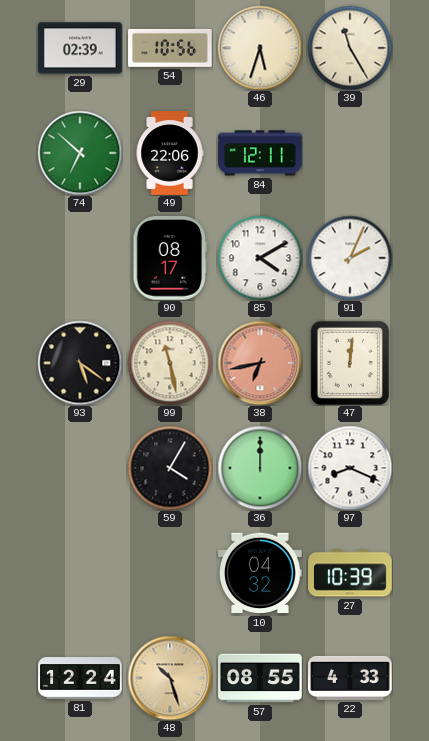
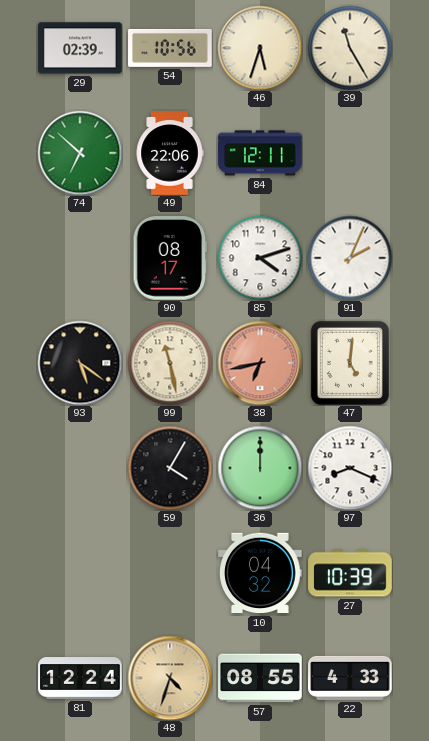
85: 4:10 -> 4:12 (260, 258)
47: 12:01 -> 5:01 (350, 363)
48: 10:27 -> 4:33 (170, 678)
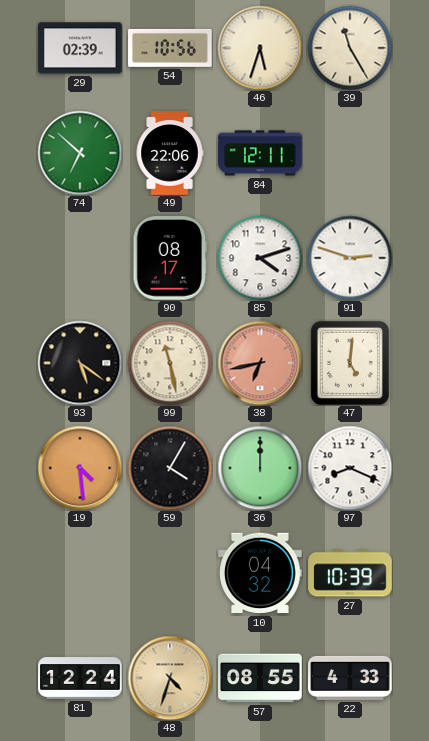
91: 2:04 -> 2:48 (350, 258)
19: none -> 4:29 (80, 468)
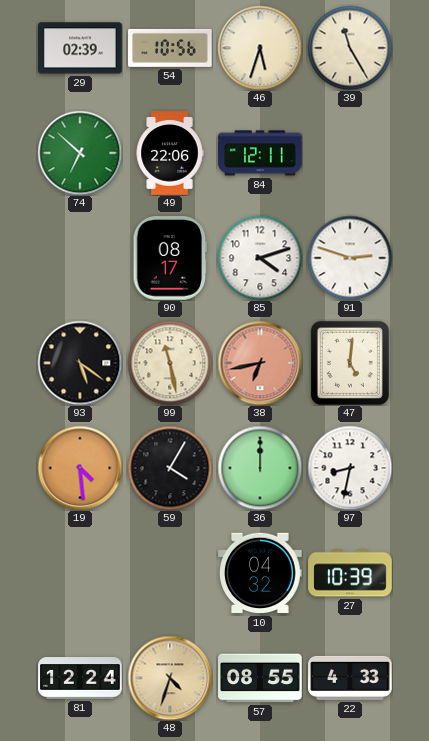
97: 8:19 -> 8:32 (350, 468)
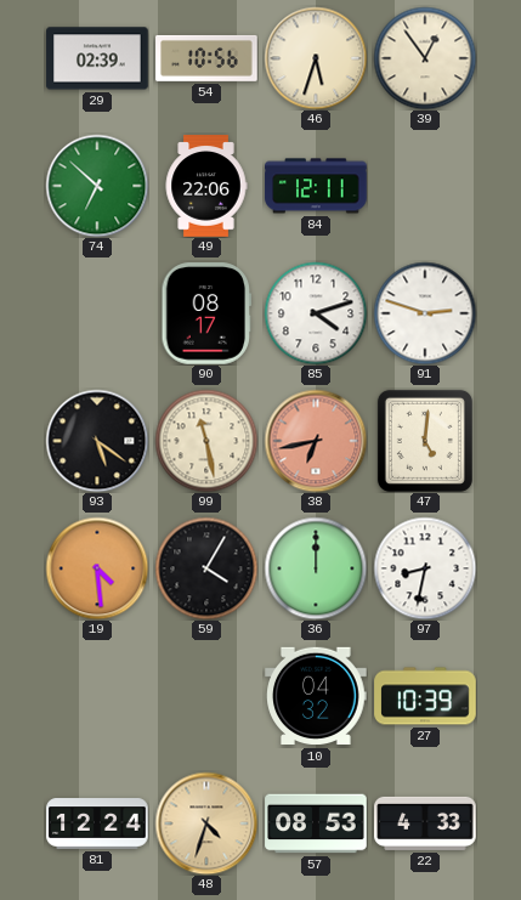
39: 11:25 -> 12:54 (425, 58)
57: 08:55 -> 08:53 (316, 823)
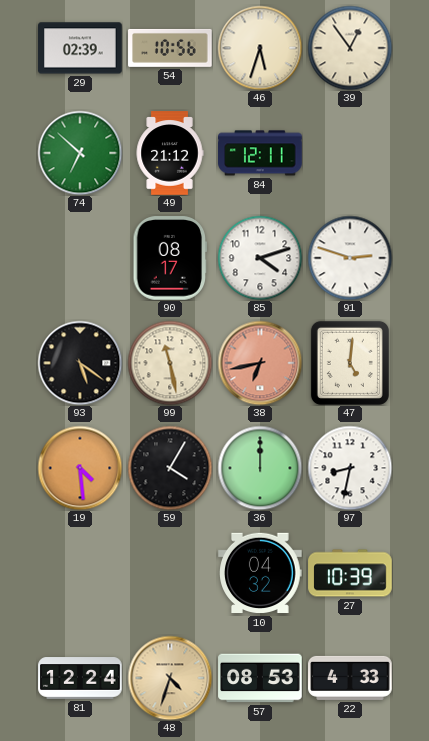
49: 22:06 -> 21:12 (170, 153)
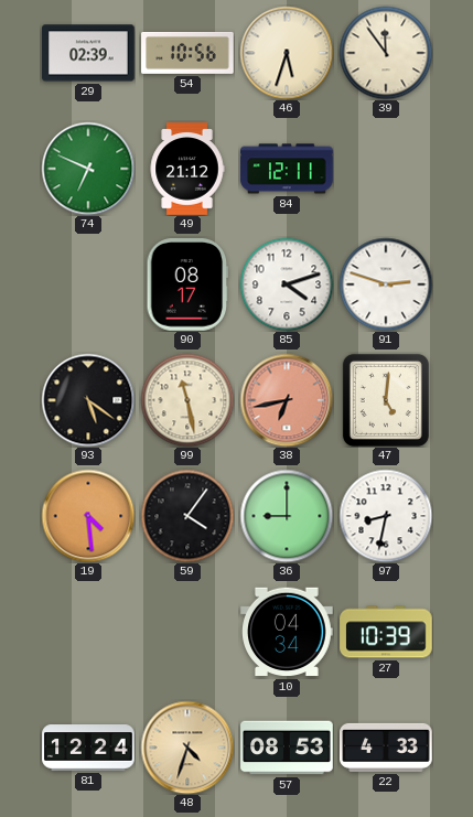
39: 12:54 -> 11:54 (386, 53)
74: 6:52 -> 6:49 (88, 169)
59: 4:05 -> 4:06 (187, 516)
36: 12:00 -> 9:00 (287, 516)
10: 04:32 -> 04:34 (287, 632)
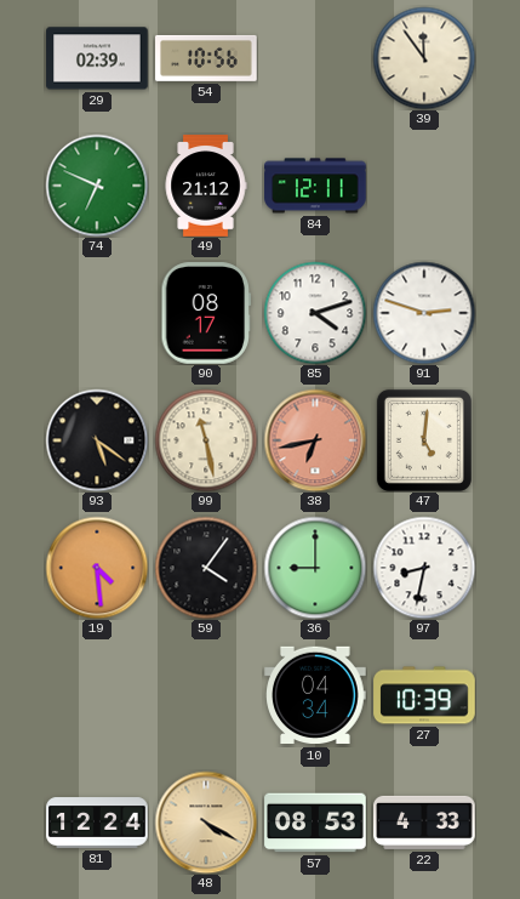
46: 5:33 -> none (287, 53)
48: 4:33 -> 4:20 (206, 823)
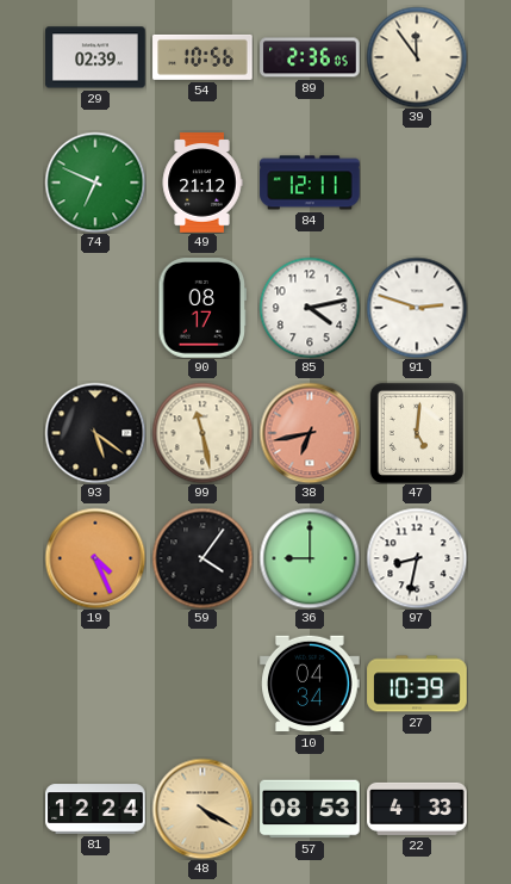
89: none -> 2:36 (310, 57)
85: 4:12 -> 4:13 (310, 308)
19: 4:29 -> 4:26 (95, 558)
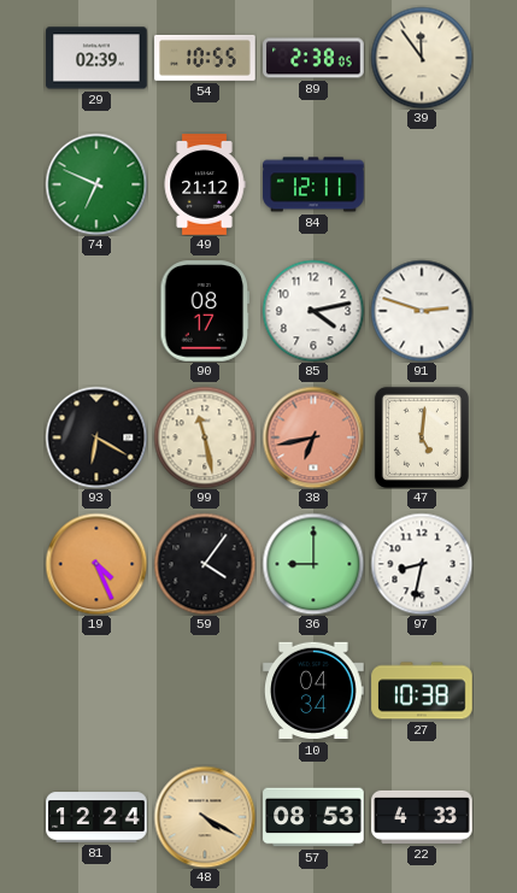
54: 10:56 -> 10:55 (205, 58)
89: 2:36 -> 2:38 (313, 58)
93: 5:21 -> 6:20 (96, 437)
27: 10:39 -> 10:38 (422, 691)
